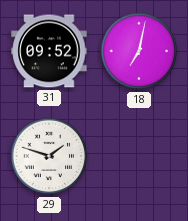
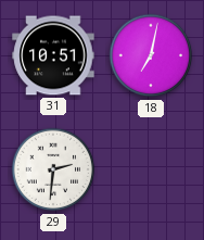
31: 09:52 -> 10:51 (53, 55)
29: 1:48 -> 2:31 (53, 169)
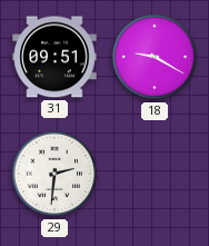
31: 10:51 -> 09:51 (54, 57)
18: 7:02 -> 9:20 (155, 57)
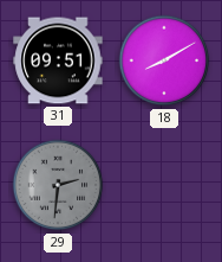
18: 9:20 -> 8:10 (164, 60)
29 dial: white -> grey (58, 185)
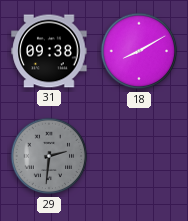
31: 09:51 -> 09:38 (49, 51)
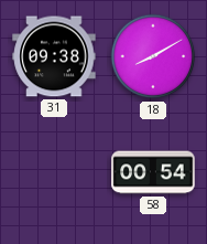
29: 2:31 -> none (49, 156)
58: none -> 00:54 (153, 172)
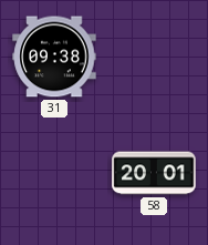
18: 8:10 -> none (153, 56)
58: 00:54 -> 20:01 (154, 173)
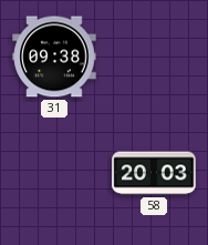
58: 20:01 -> 20:03 (154, 173)
